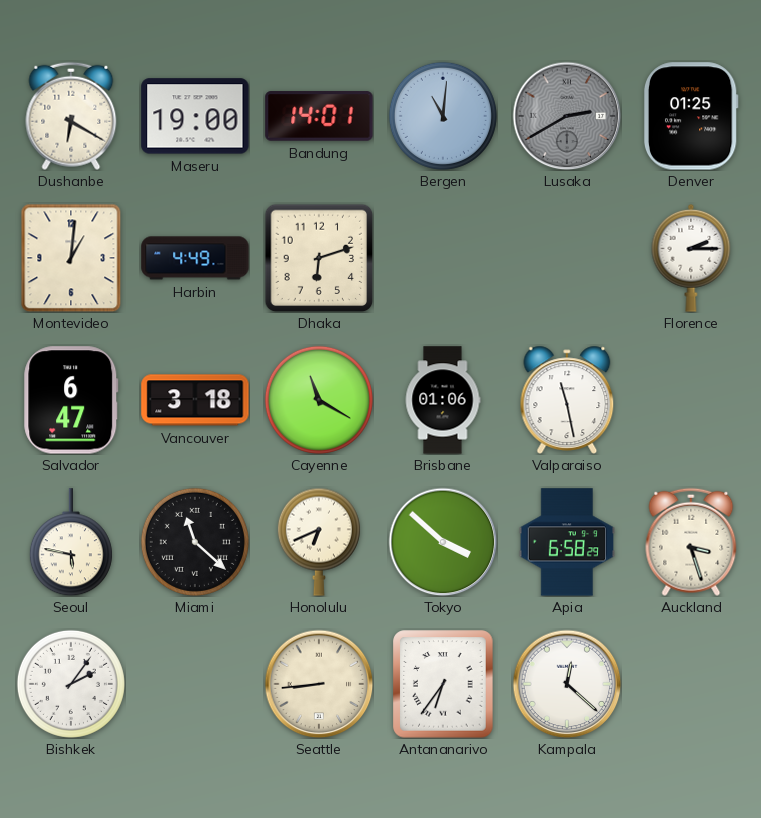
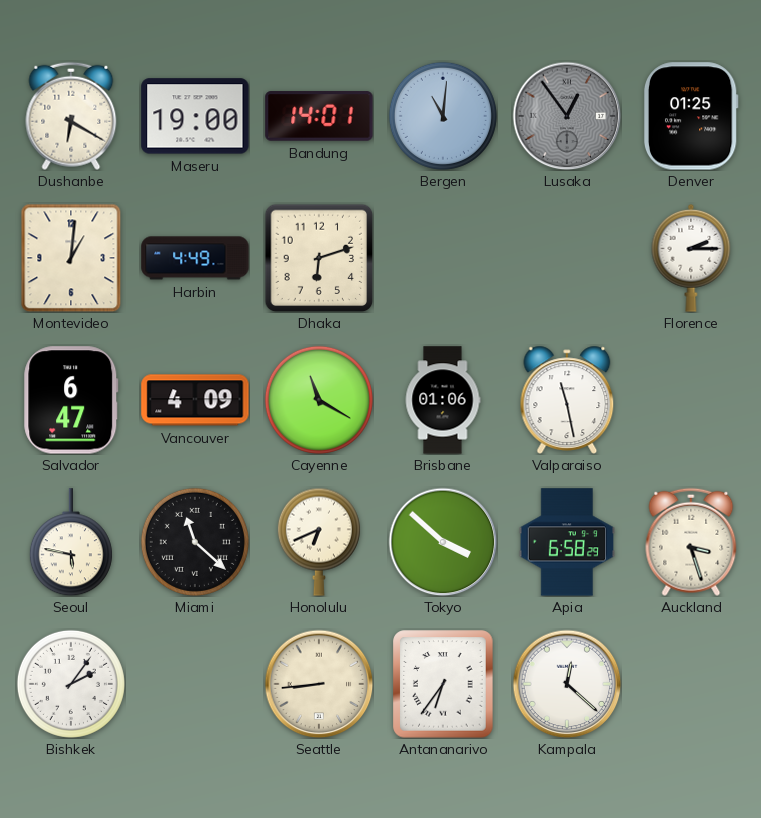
Lusaka: 2:40 -> 12:54 (567, 116)
Vancouver: 3:18 -> 4:09 (195, 400)
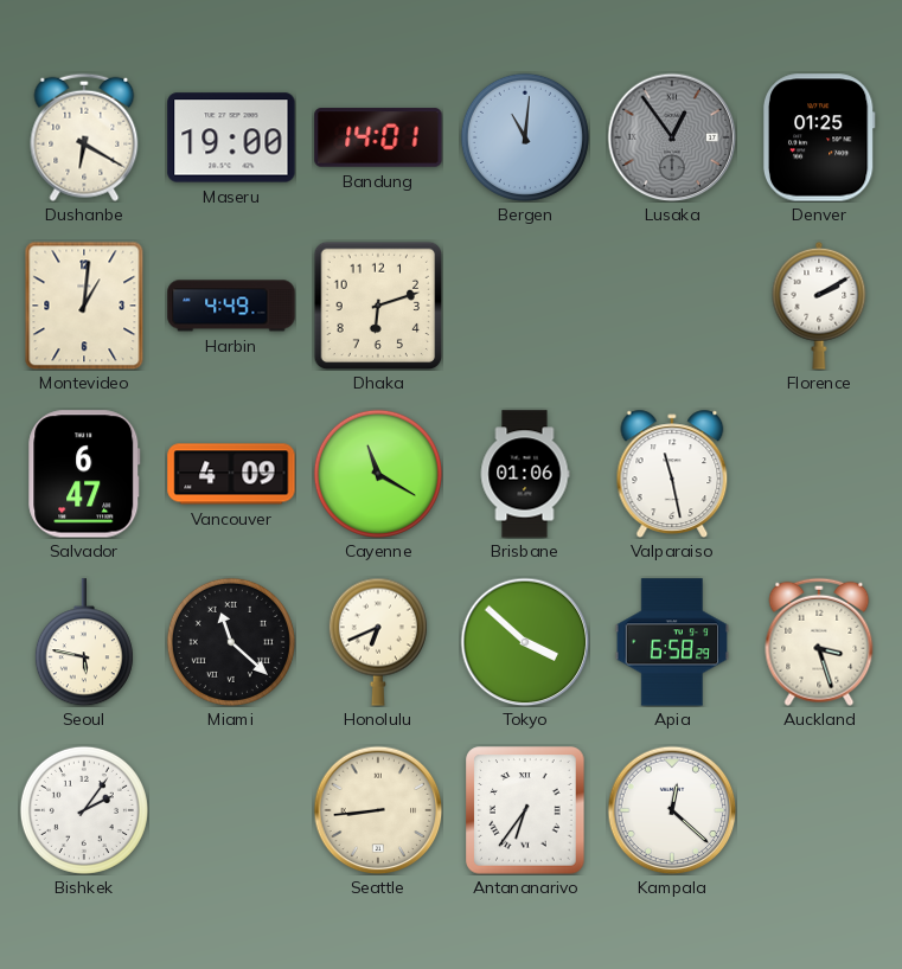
Florence: 2:15 -> 2:10 (819, 306)
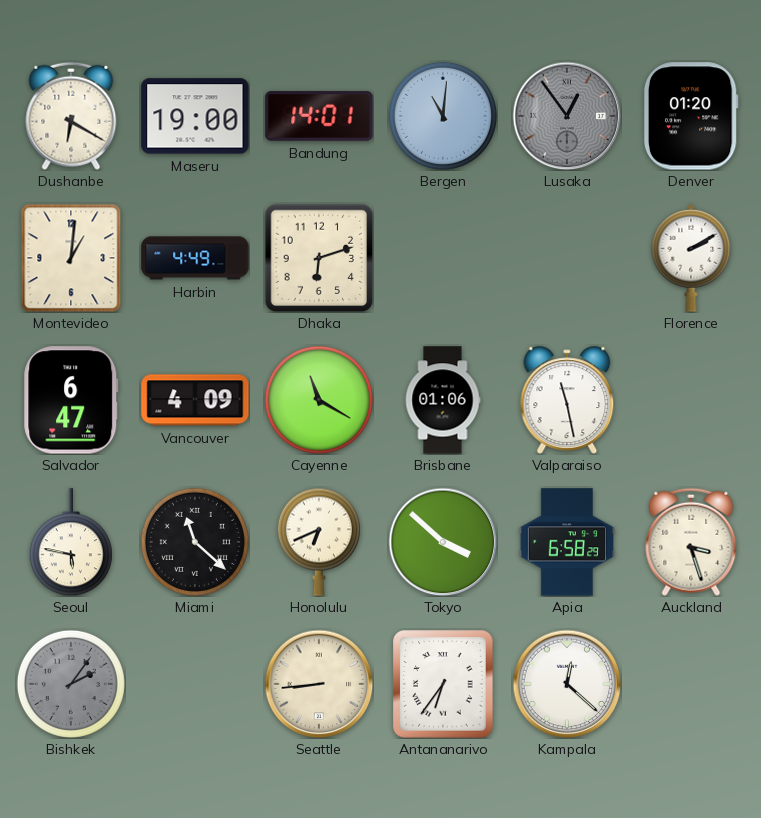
Denver: 01:25 -> 01:20 (691, 116)
Bishkek dial: white -> grey (71, 684)
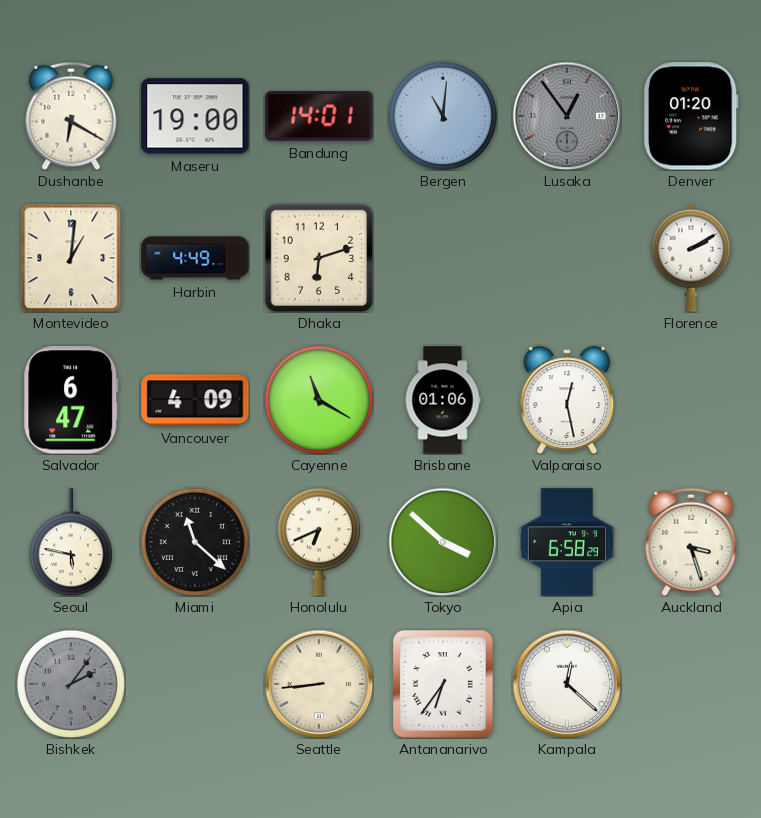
Valparaiso: 11:28 -> 12:28 (567, 400)
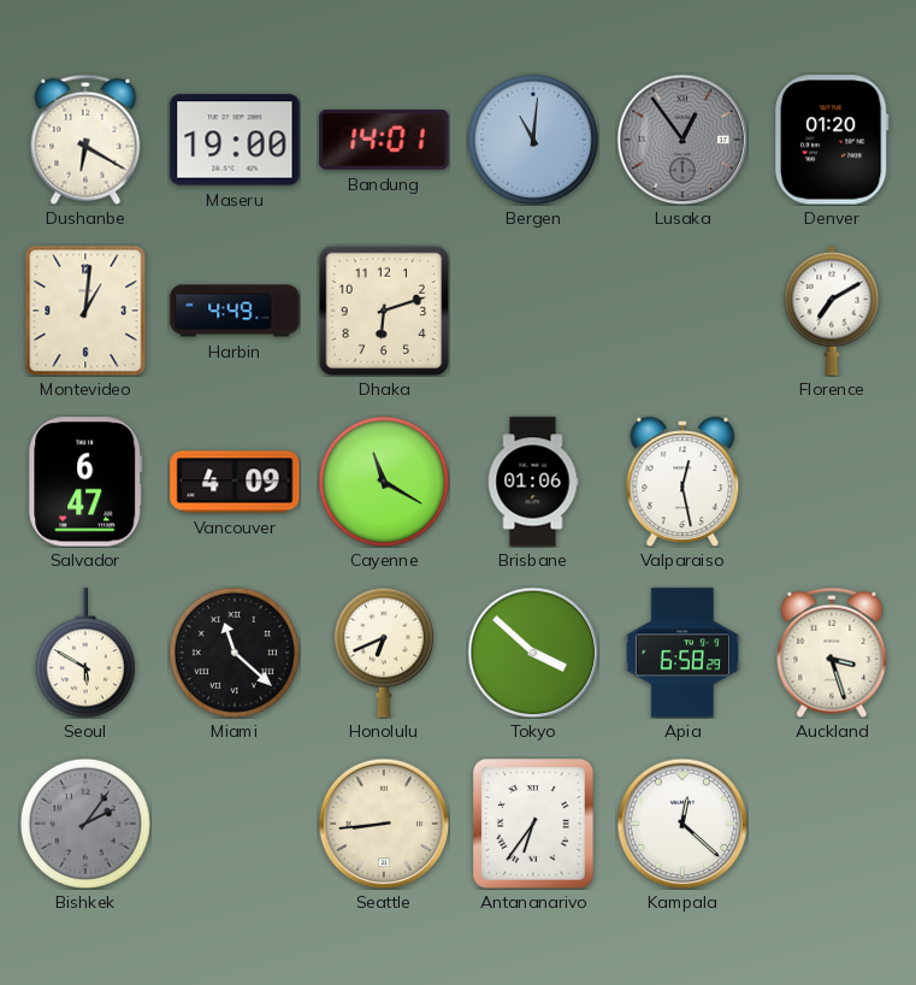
Florence: 2:10 -> 7:10 (832, 311)
Seoul: 5:47 -> 5:50 (85, 653)
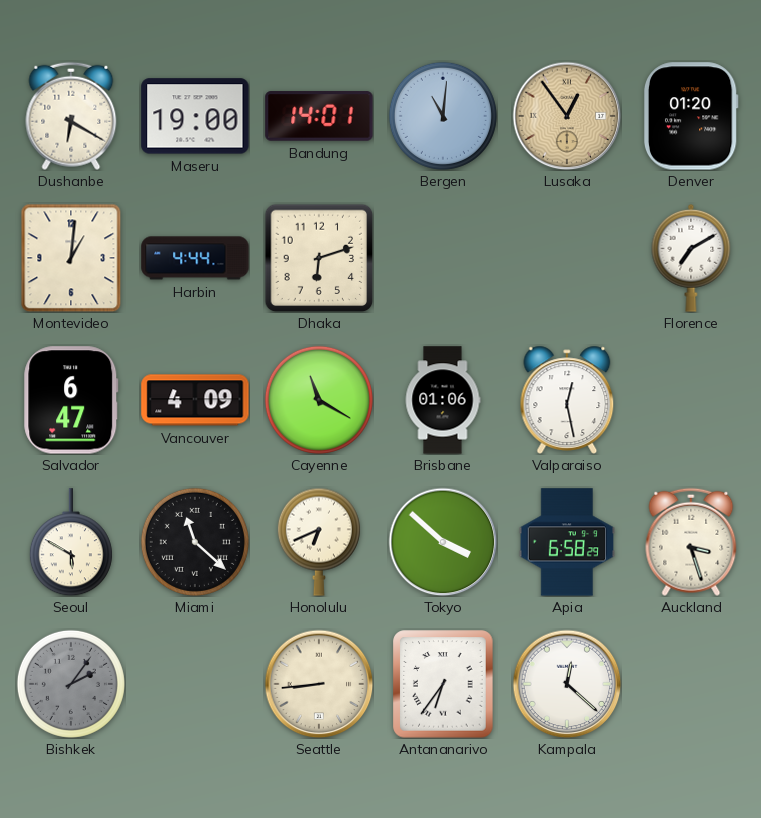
Lusaka dial: grey -> champagne (567, 116)
Harbin: 4:49 -> 4:44 (195, 258)
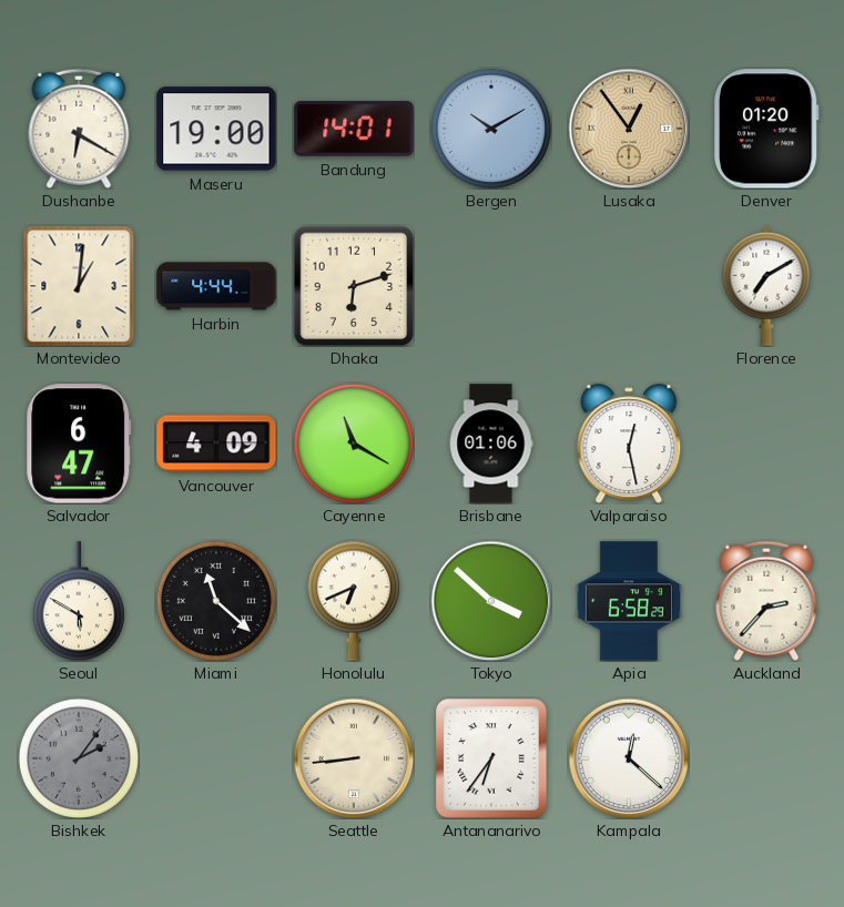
Bergen: 11:01 -> 10:10 (491, 129)
Auckland: 3:27 -> 2:37 (766, 601)
